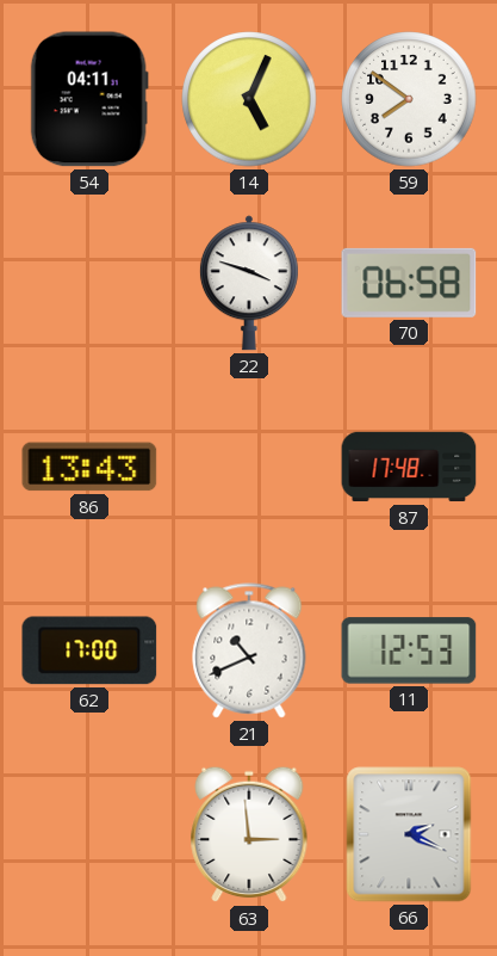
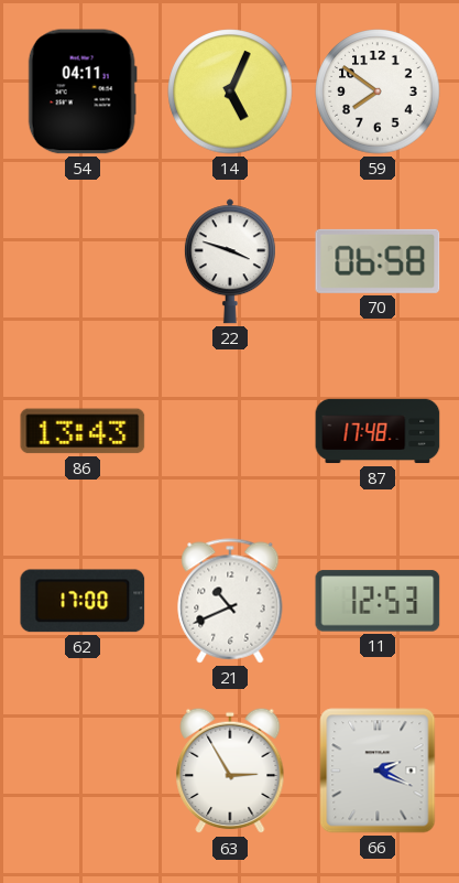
63: 2:59 -> 2:55 (230, 771)
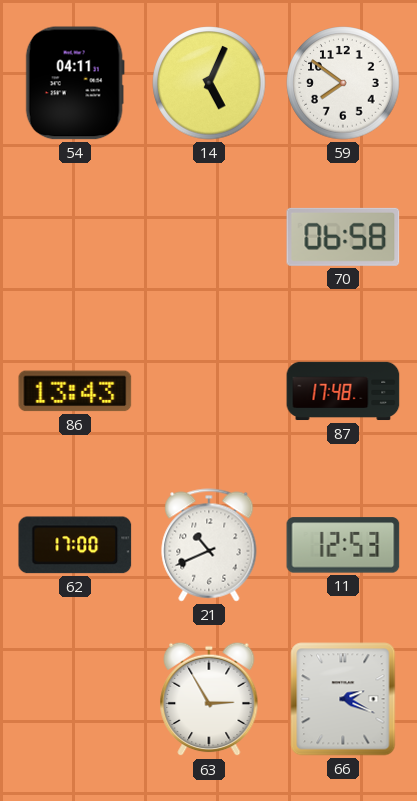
22: 3:48 -> none (230, 261)
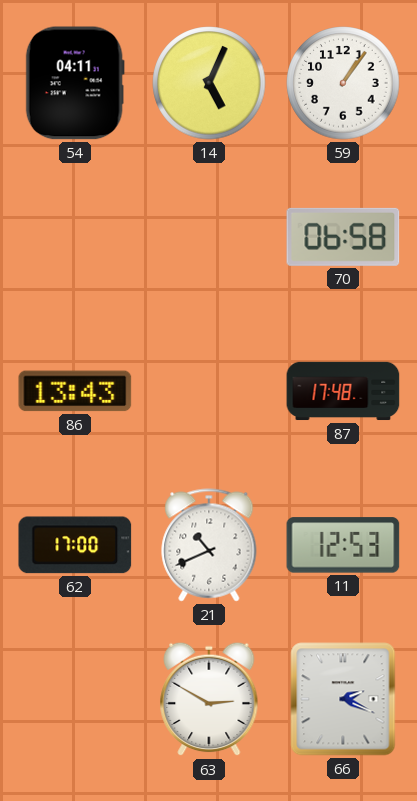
59: 7:51 -> 1:06 (343, 83)
63: 2:55 -> 2:50 (209, 699)
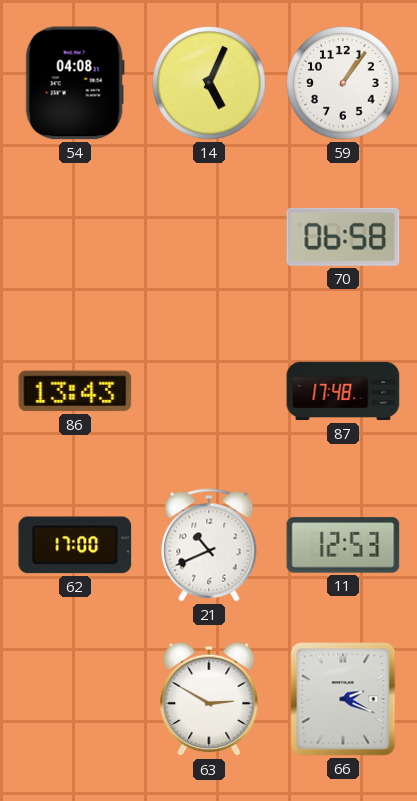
54: 04:11 -> 04:08 (75, 83)
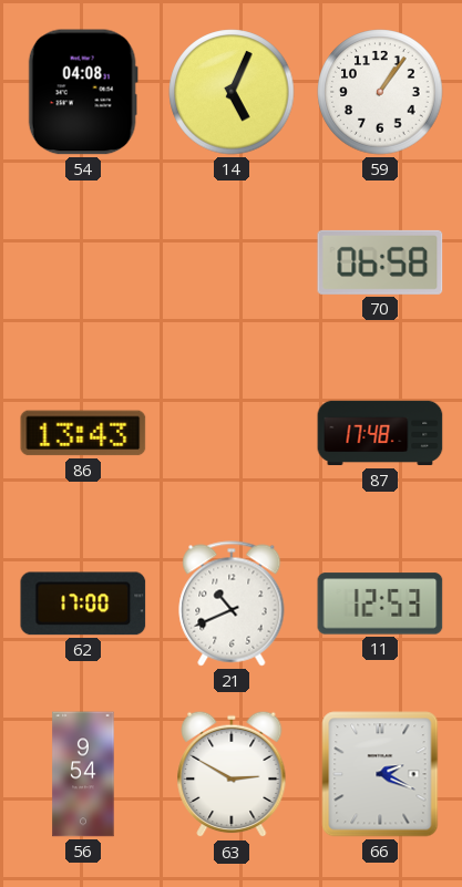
56: none -> 9:54 (83, 774)
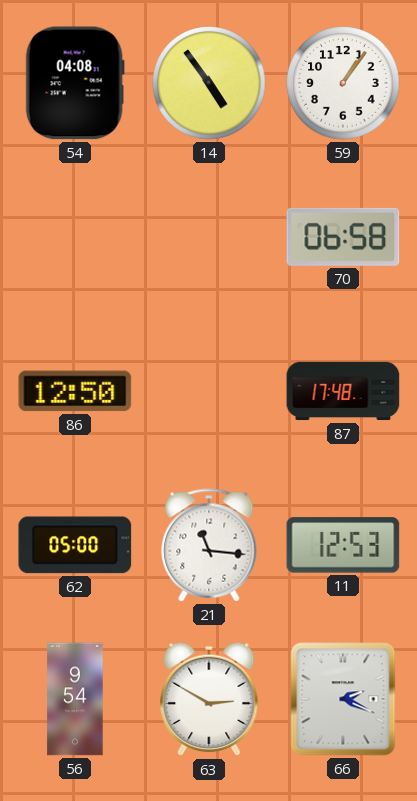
14: 5:04 -> 4:54 (209, 83)
86: 13:43 -> 12:50 (75, 391)
62: 17:00 -> 05:00 (75, 545)
21: 10:41 -> 11:16 (209, 545)
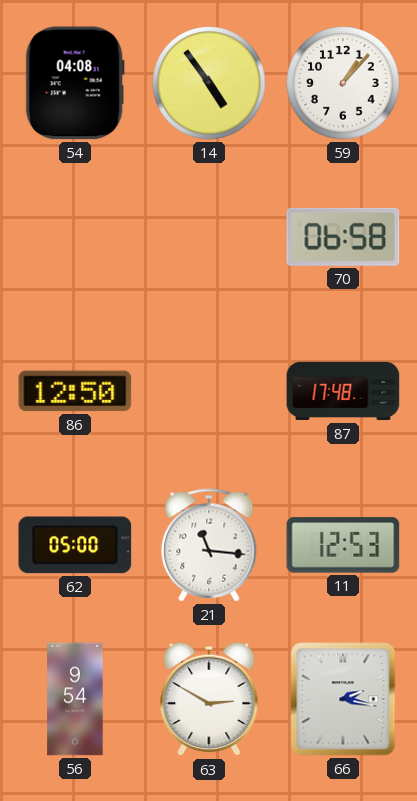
59: 1:06 -> 1:07 (343, 83)
66: 2:19 -> 2:17 (343, 699)
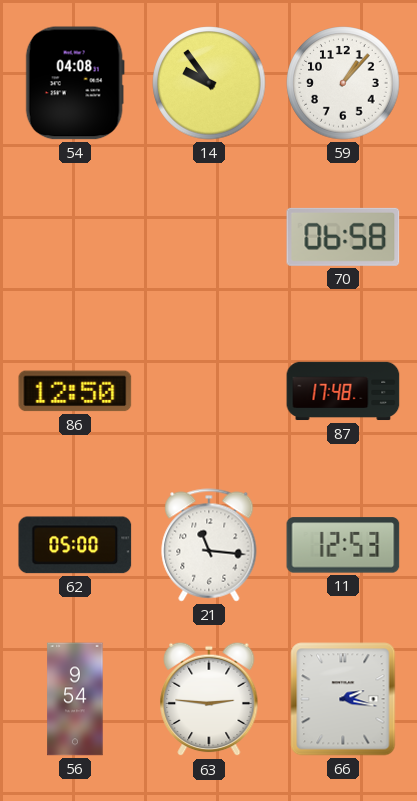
14: 4:54 -> 9:54 (209, 83)
63: 2:50 -> 2:46 (209, 699)
